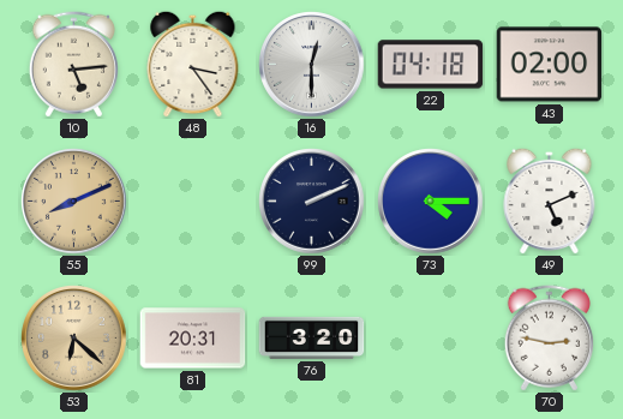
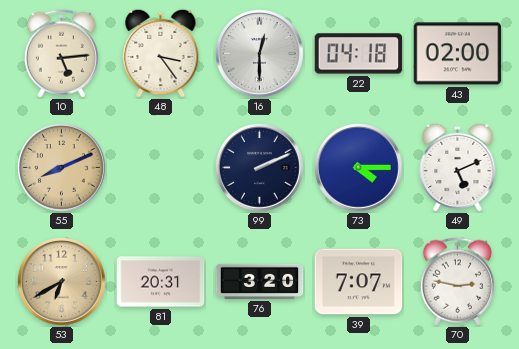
53: 6:22 -> 6:40 (62, 282)
39: none -> 7:07 (359, 282)
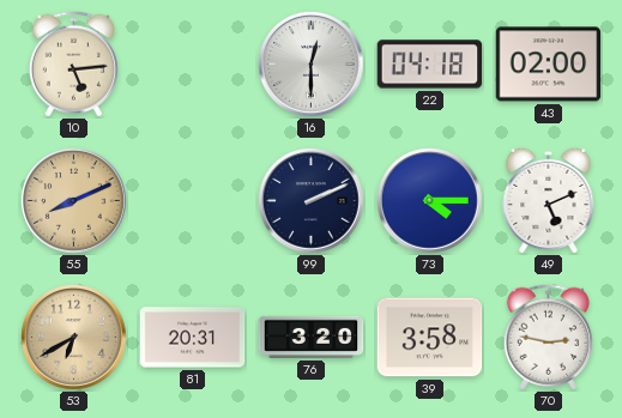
48: 3:24 -> none (161, 53)
39: 7:07 -> 3:58 (430, 338)
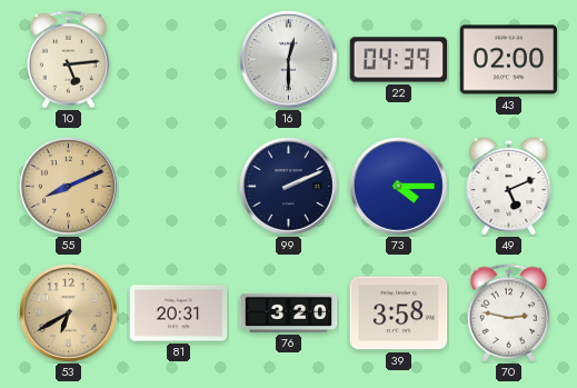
22: 04:18 -> 04:39 (399, 60)
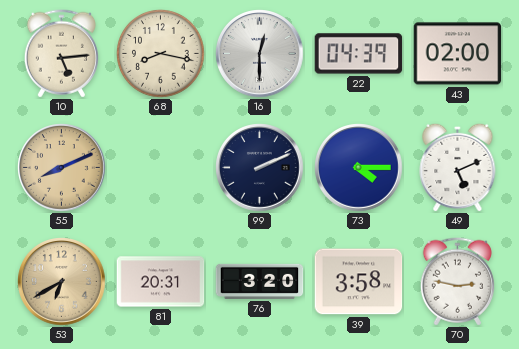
68: none -> 8:17 (161, 54)
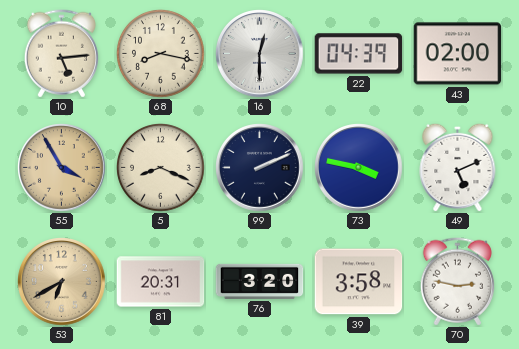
55: 8:11 -> 3:55 (62, 168)
5: none -> 8:19 (161, 168)
73: 4:15 -> 3:47 (359, 168)
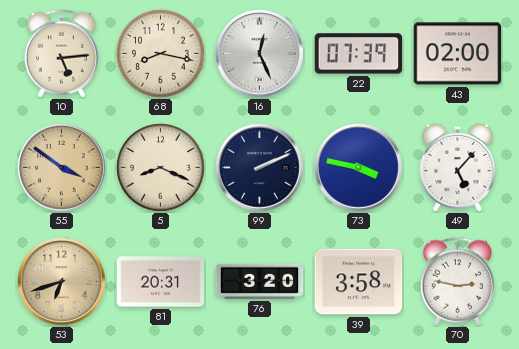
16: 12:30 -> 12:26 (260, 54)
22: 04:39 -> 07:39 (359, 54)
55: 3:55 -> 3:51 (62, 168)
49: 5:11 -> 5:07 (458, 167)
53: 6:40 -> 6:42 (62, 282)
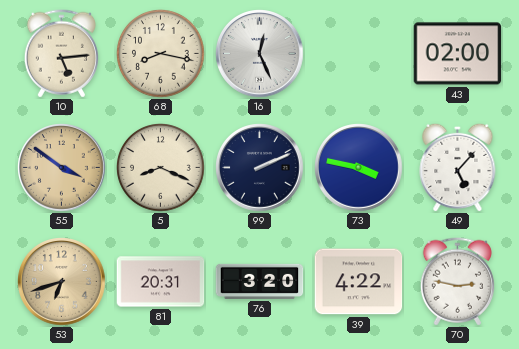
22: 07:39 -> none (359, 54)
39: 3:58 -> 4:22 (359, 282)
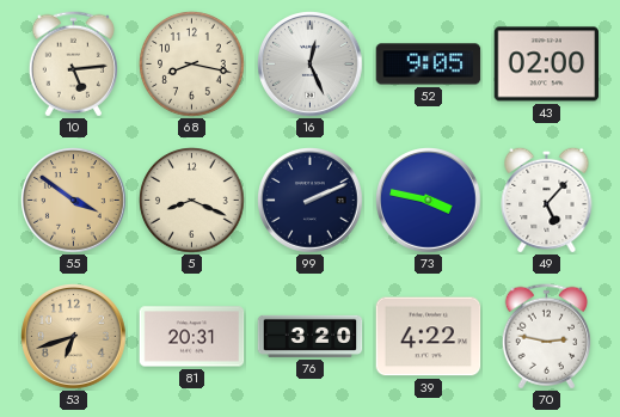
52: none -> 9:05 (429, 65)
